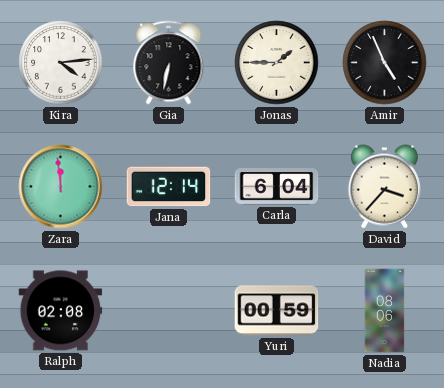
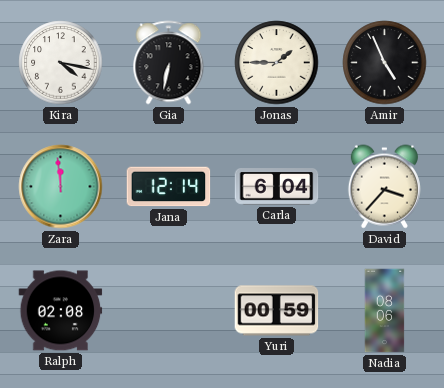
Kira: 4:14 -> 4:17 (61, 63)
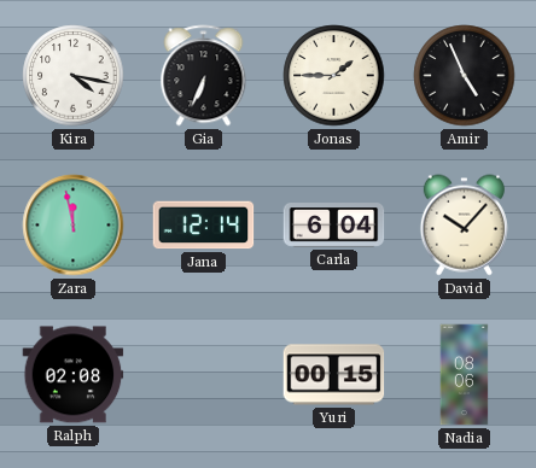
Gia: 6:32 -> 6:34 (204, 76)
Zara: 11:59 -> 11:58 (74, 226)
David: 3:37 -> 10:07 (464, 226)
Yuri: 00:59 -> 00:15 (334, 375)
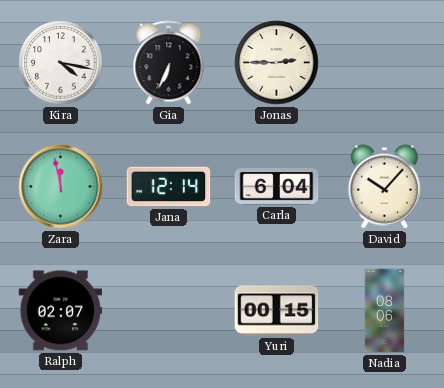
Jonas: 1:45 -> 2:45 (277, 63)
Amir: 4:56 -> none (465, 76)
Ralph: 02:08 -> 02:07 (61, 311)
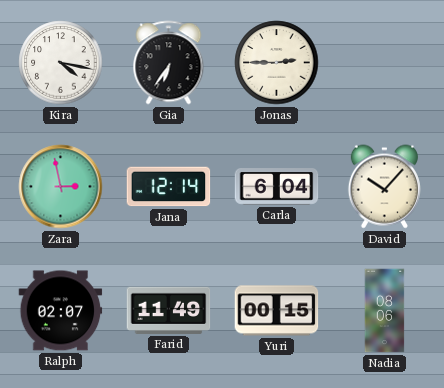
Gia: 6:34 -> 6:36 (169, 63)
Zara: 11:58 -> 2:58 (61, 187)
Farid: none -> 11:49 (169, 310)
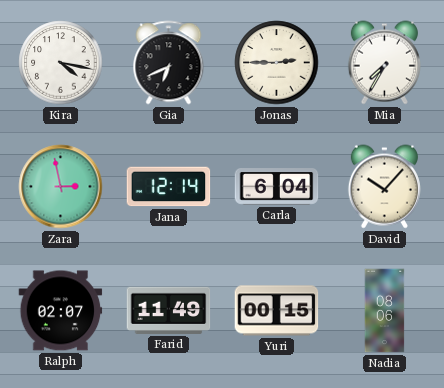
Gia: 6:36 -> 6:41 (169, 63)
Mia: none -> 7:35 (384, 63)
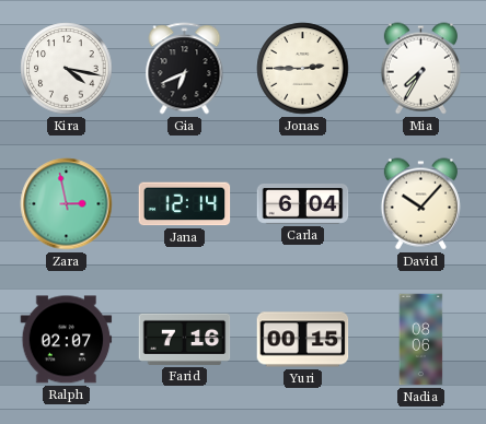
Farid: 11:49 -> 7:16 (185, 339)
